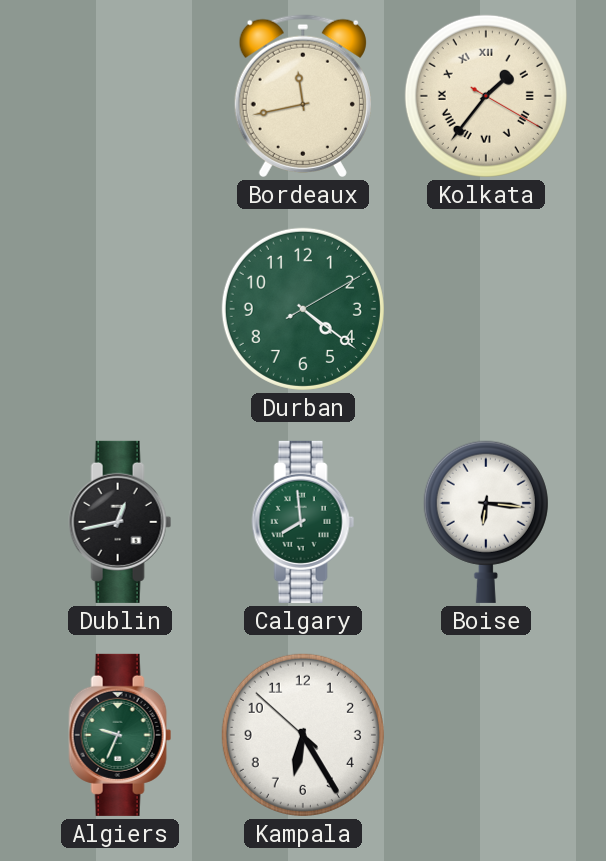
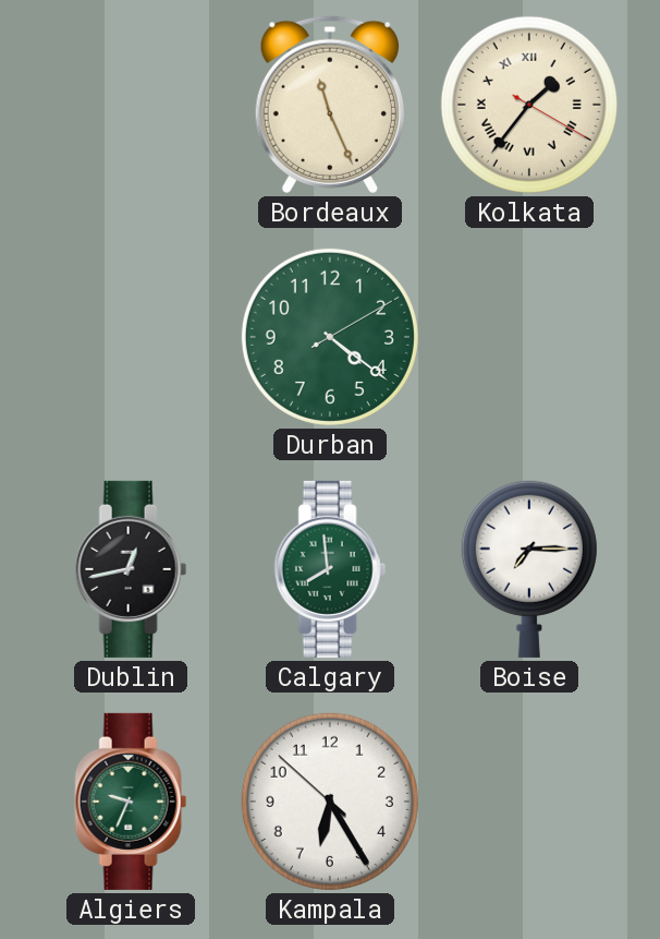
Bordeaux: 11:43 -> 11:26 (330, 105)
Boise: 6:16 -> 7:15 (529, 569)
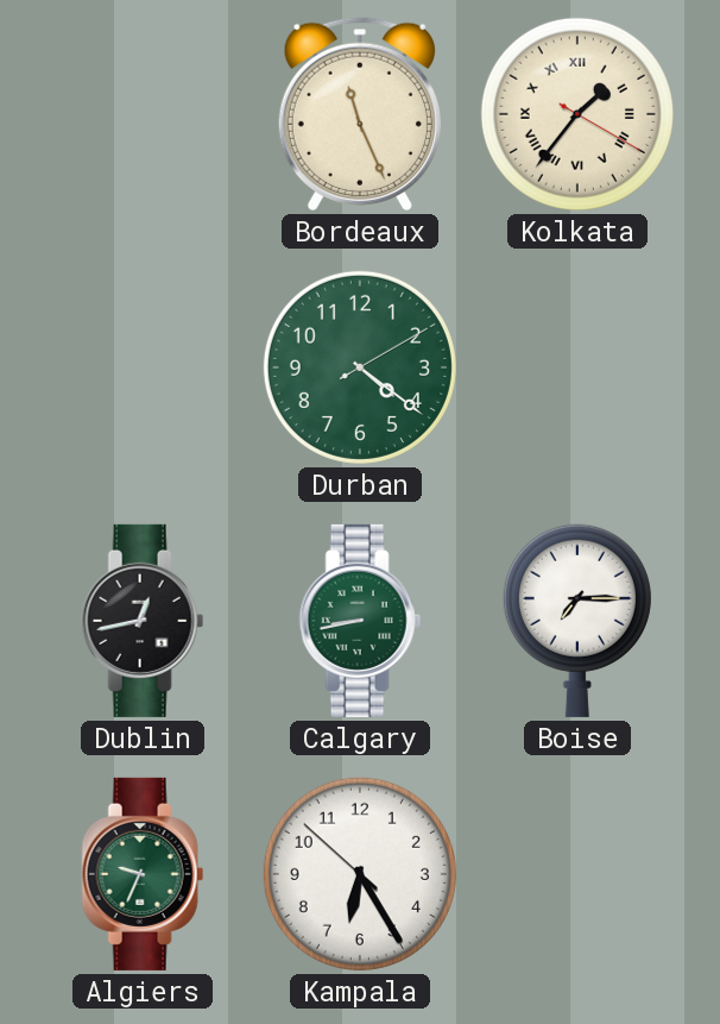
Calgary: 7:59 -> 8:43 (360, 621)
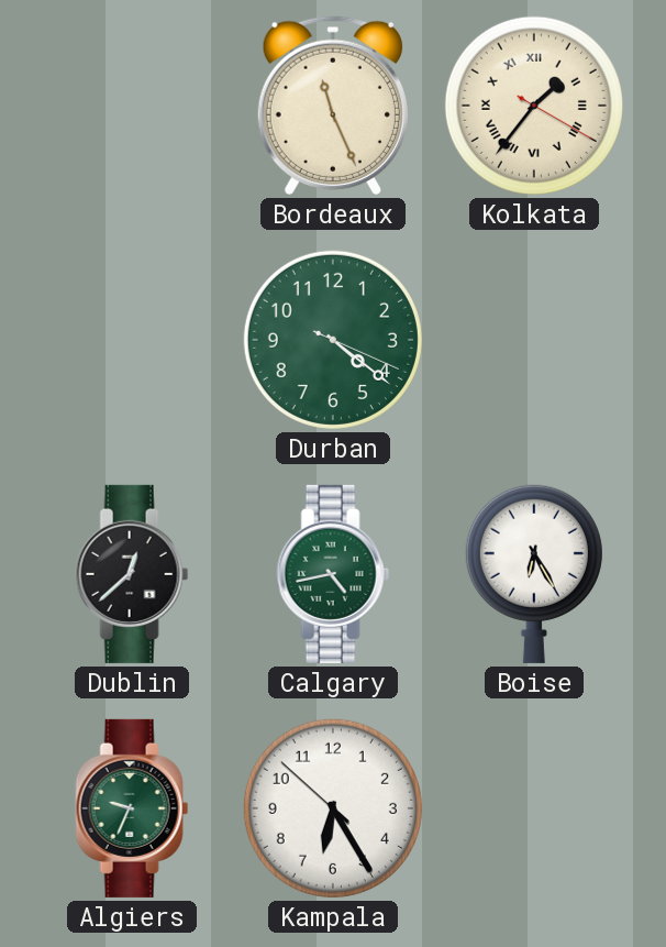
Durban: 4:21:10 -> 4:21:19 (333, 340)
Dublin: 12:43 -> 12:38 (132, 574)
Calgary: 8:43 -> 4:43 (333, 574)
Boise: 7:15 -> 6:25 (534, 574)
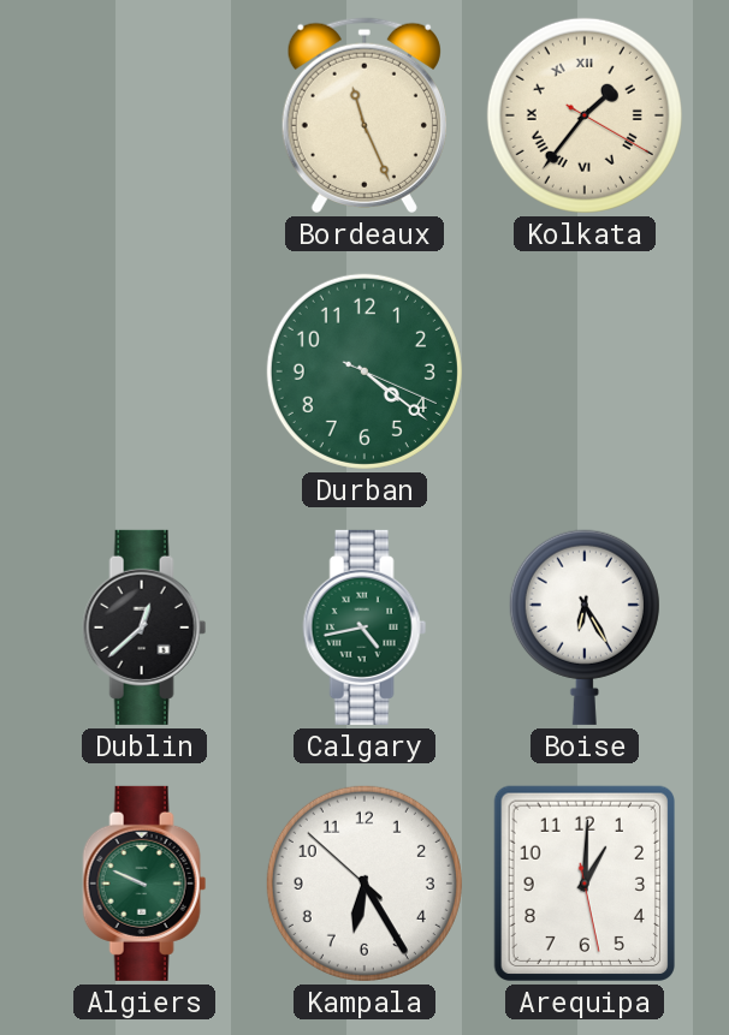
Algiers: 9:34 -> 9:49 (144, 884)
Arequipa: none -> 1:00 (585, 884)
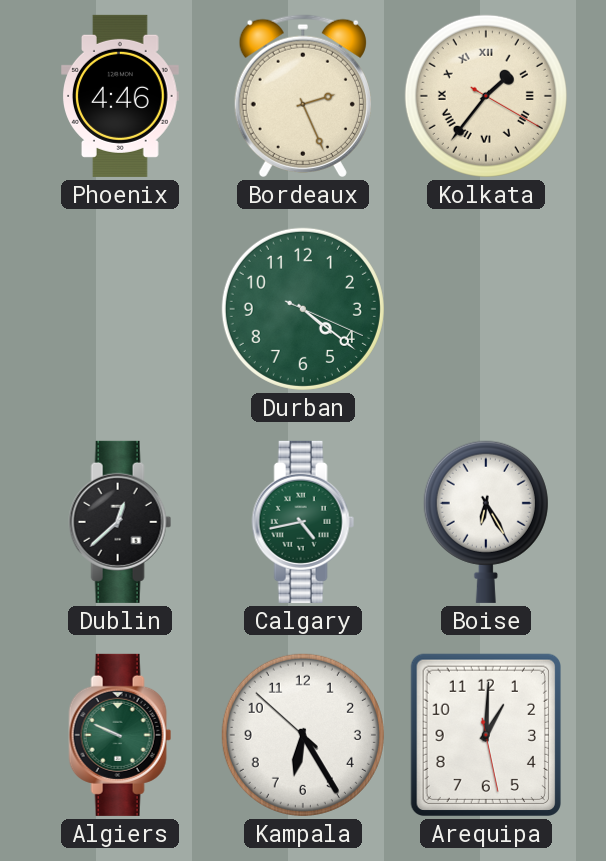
Phoenix: none -> 4:46 (121, 96)
Bordeaux: 11:26 -> 2:26 (303, 96)
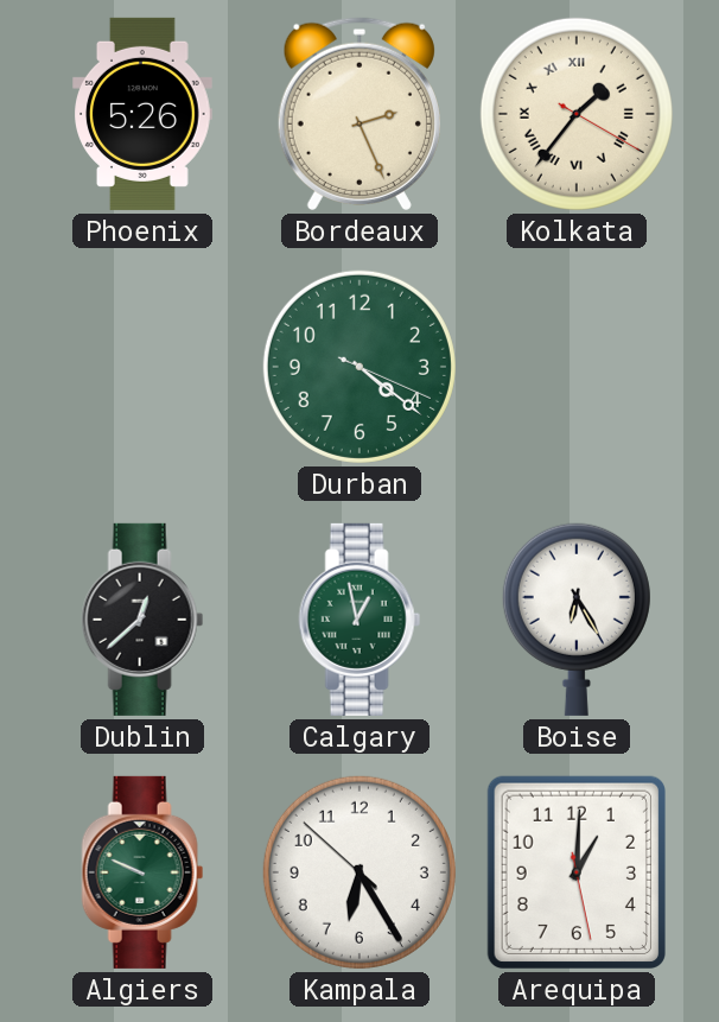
Phoenix: 4:46 -> 5:26 (144, 114)
Calgary: 4:43 -> 12:58 (359, 620)
